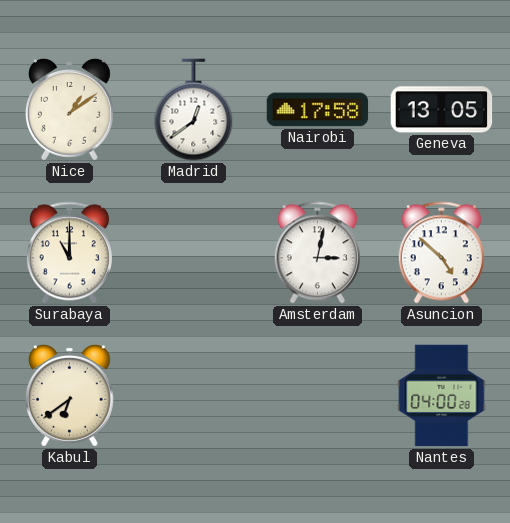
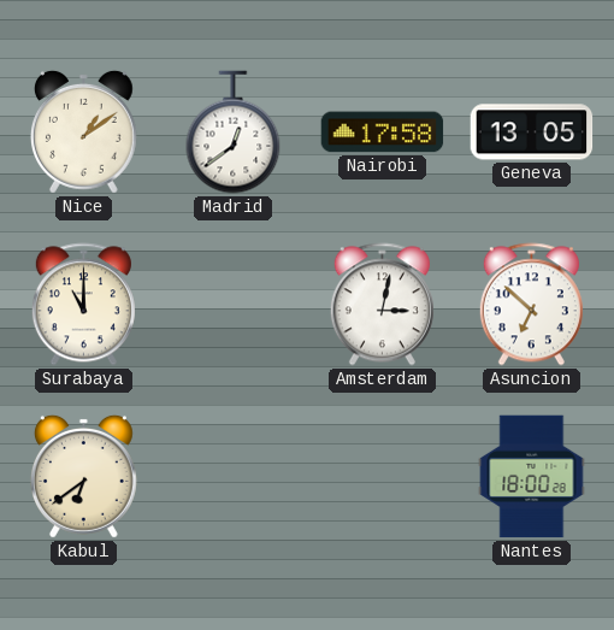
Asuncion: 4:52 -> 6:52 (531, 305)
Nantes: 04:00 -> 18:00 (532, 477)
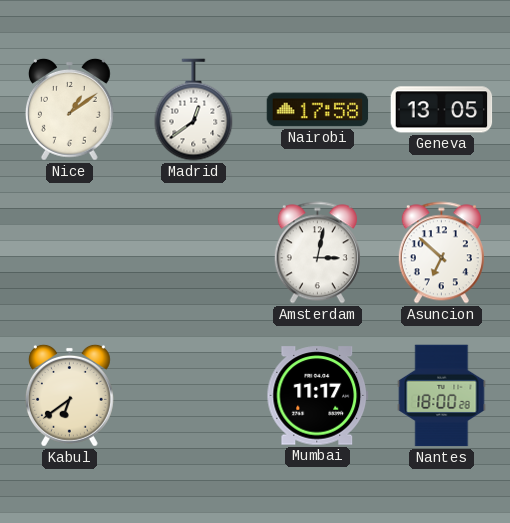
Surabaya: 11:00 -> none (83, 305)
Mumbai: none -> 11:17 (318, 396)
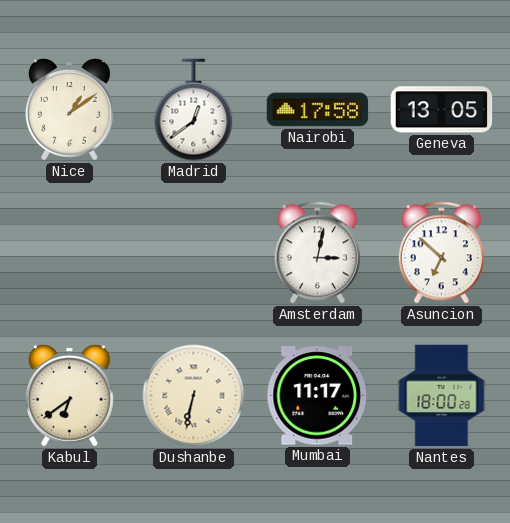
Dushanbe: none -> 6:32 (194, 396)
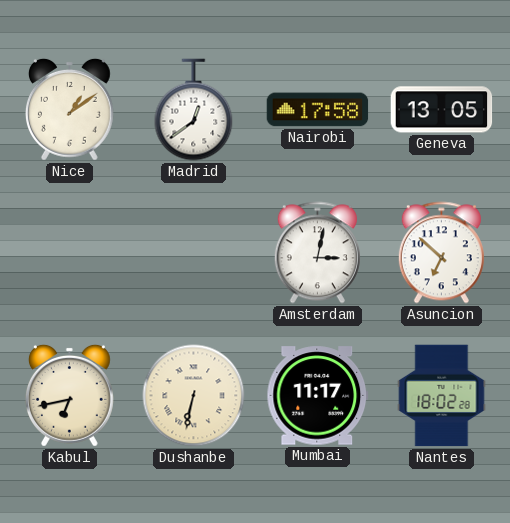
Kabul: 6:39 -> 6:43 (69, 395)
Nantes: 18:00 -> 18:02 (442, 396)
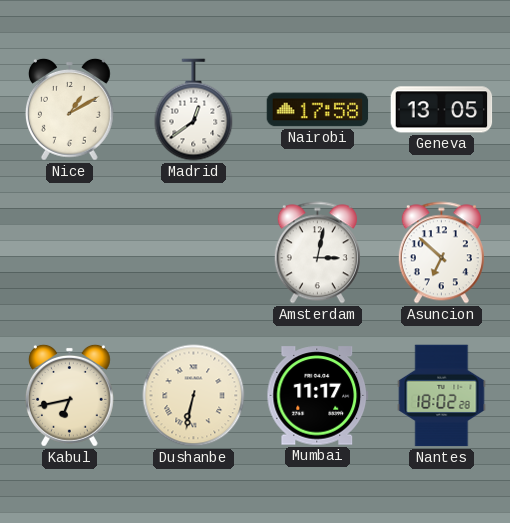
Nice: 1:09 -> 1:10 (69, 109)
